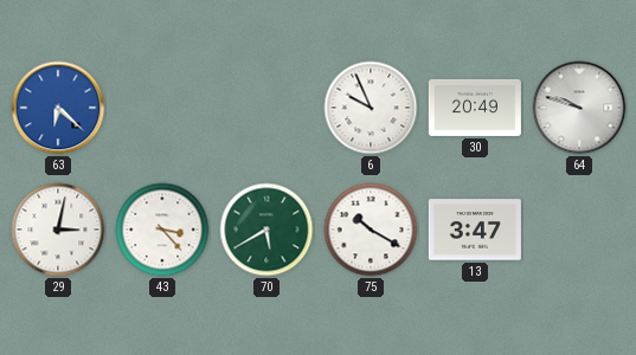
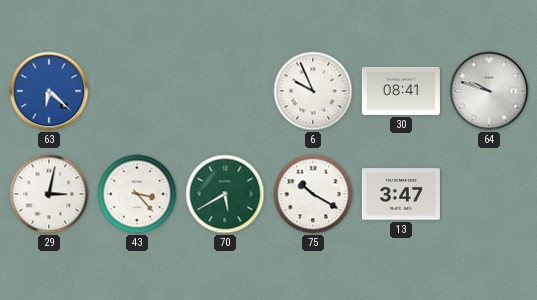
30: 20:49 -> 08:41 (401, 91)
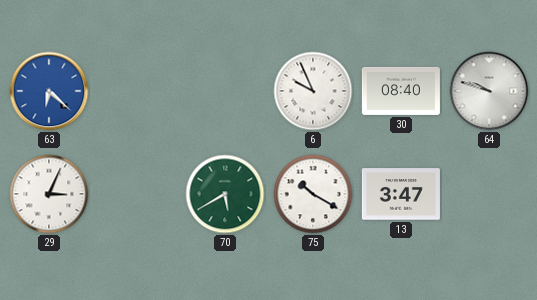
30: 08:41 -> 08:40 (401, 91)
29: 3:02 -> 3:04 (49, 194)
43: 3:23 -> none (137, 194)
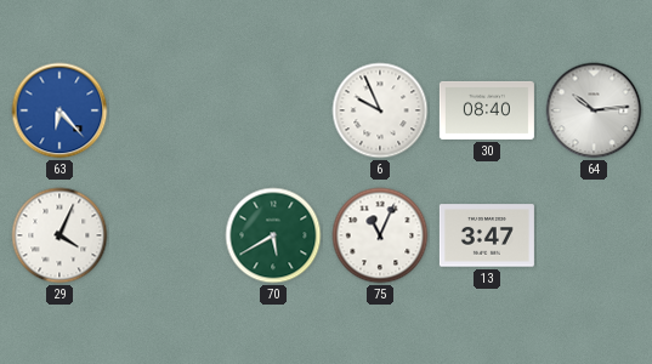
63: 6:22 -> 6:23 (59, 110)
64: 9:48 -> 10:14 (594, 110)
29: 3:04 -> 4:04 (59, 235)
75: 10:20 -> 11:04 (380, 235)
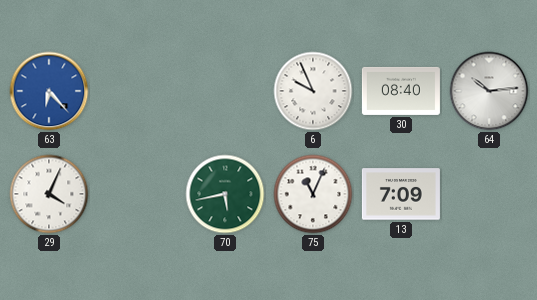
70: 5:40 -> 5:43 (225, 194)
13: 3:47 -> 7:09 (401, 194)
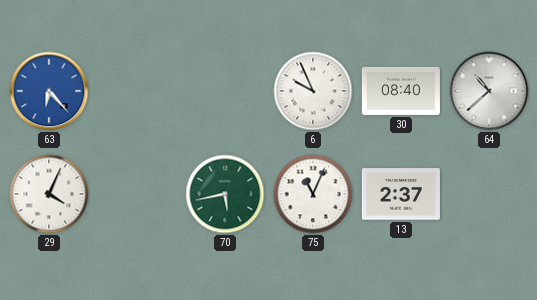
64: 10:14 -> 10:38 (489, 91)
13: 7:09 -> 2:37 (401, 194)
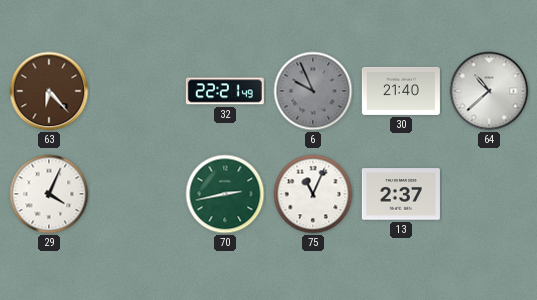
63 dial: blue -> brown (49, 91)
32: none -> 22:21 (225, 91)
6 dial: white -> grey (313, 91)
30: 08:40 -> 21:40 (401, 91)
70: 5:43 -> 2:43 (225, 194)
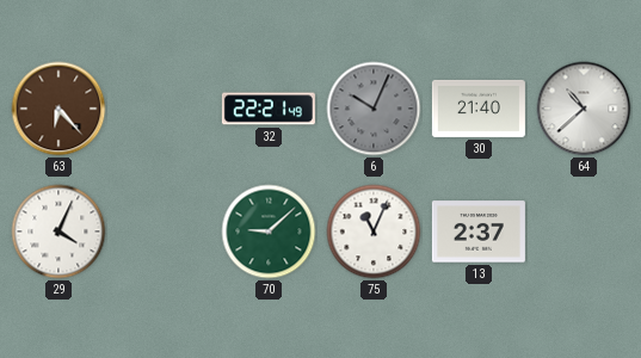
6: 9:56 -> 10:04 (374, 109)
70: 2:43 -> 9:08 (269, 232)
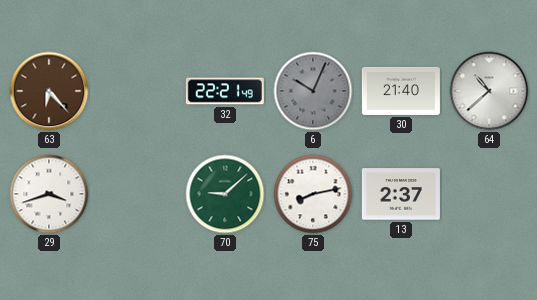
29: 4:04 -> 3:42 (49, 194)
75: 11:04 -> 8:13 (313, 194)
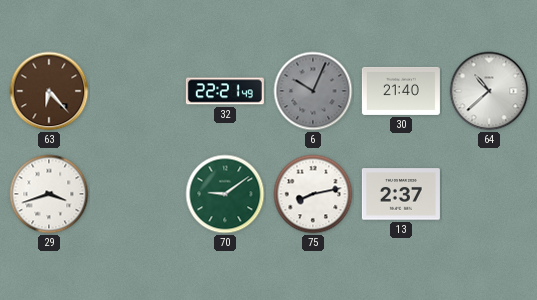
70: 9:08 -> 9:09 (225, 194)
